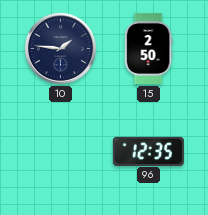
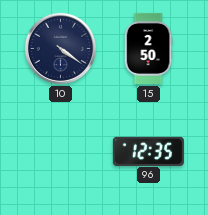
10: 1:46 -> 4:21 (60, 48)
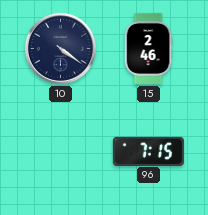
15: 2:50 -> 2:46 (148, 48)
96: 12:35 -> 7:15 (148, 151)
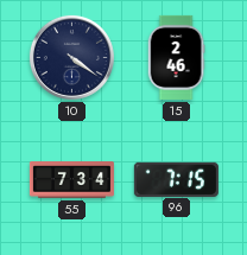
55: none -> 7:34 (71, 180)
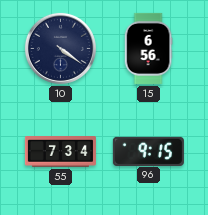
15: 2:46 -> 6:56 (148, 48)
96: 7:15 -> 9:15 (148, 151)
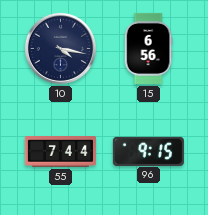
10: 4:21 -> 4:17 (60, 48)
55: 7:34 -> 7:44 (60, 152)
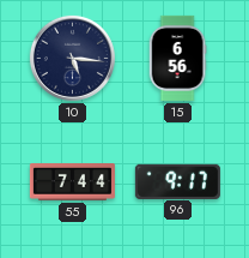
10: 4:17 -> 5:16 (72, 58)
96: 9:15 -> 9:17 (177, 181)
